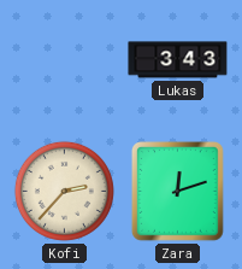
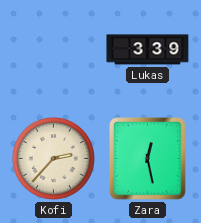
Lukas: 3:43 -> 3:39 (148, 50)
Zara: 12:12 -> 12:28 (148, 159)
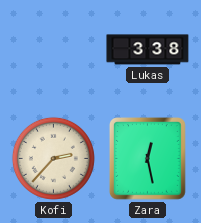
Lukas: 3:39 -> 3:38 (148, 50)
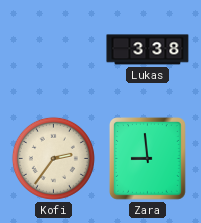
Kofi: 2:37 -> 2:36 (53, 158)
Zara: 12:28 -> 8:59 (148, 159)
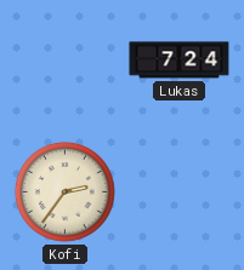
Lukas: 3:38 -> 7:24 (180, 61)
Zara: 8:59 -> none (148, 159)
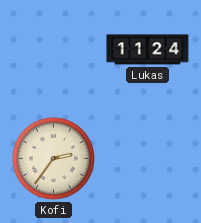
Lukas: 7:24 -> 11:24 (148, 50)
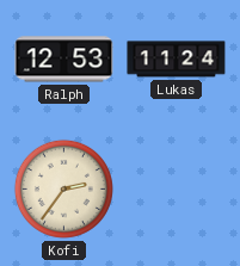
Ralph: none -> 12:53 (64, 60)
